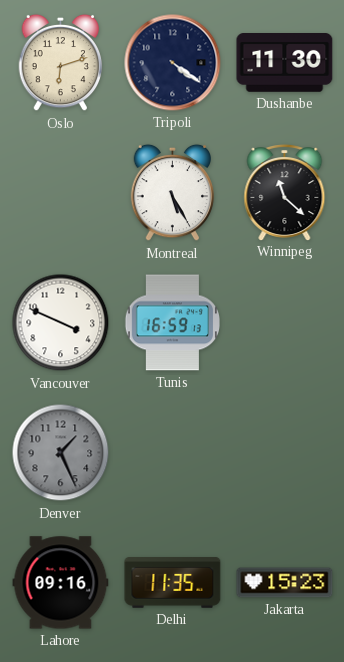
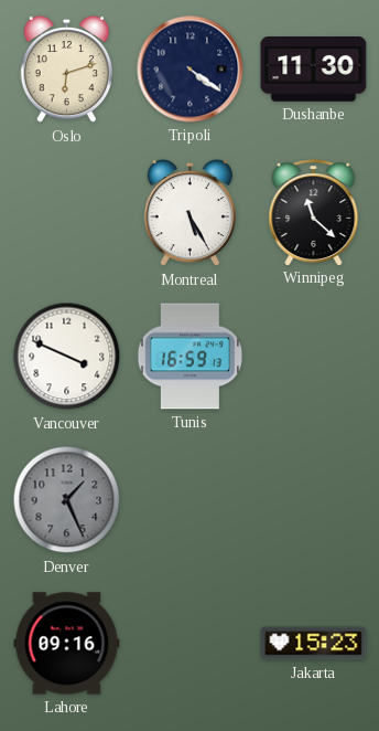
Delhi: 11:35 -> none (173, 583)
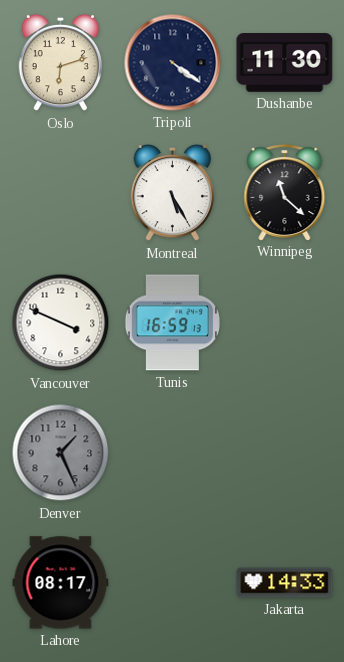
Lahore: 09:16 -> 08:17 (61, 583)
Jakarta: 15:23 -> 14:33 (285, 583)
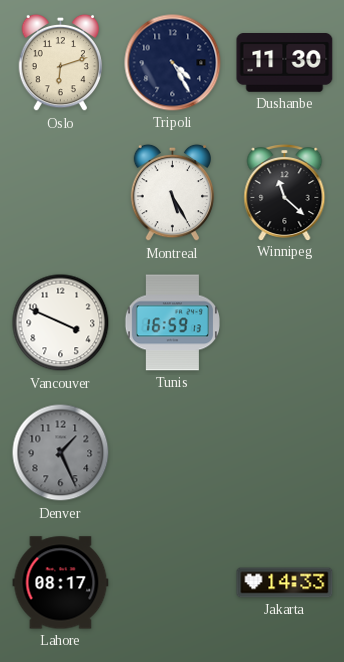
Tripoli: 4:21 -> 4:25 (173, 63)
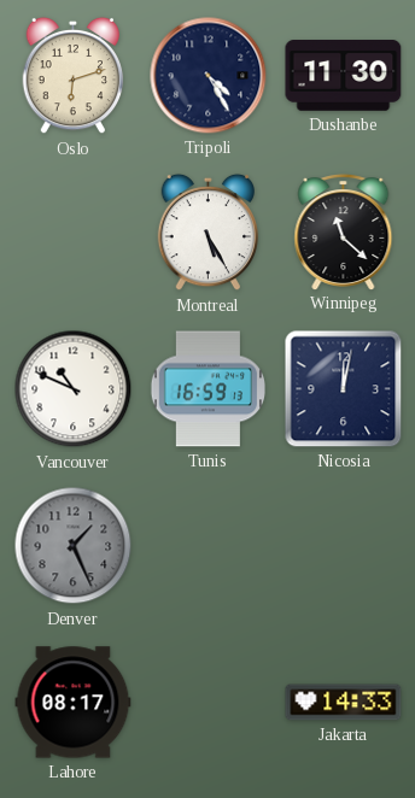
Vancouver: 3:49 -> 10:49 (74, 389)
Nicosia: none -> 12:02 (344, 389)
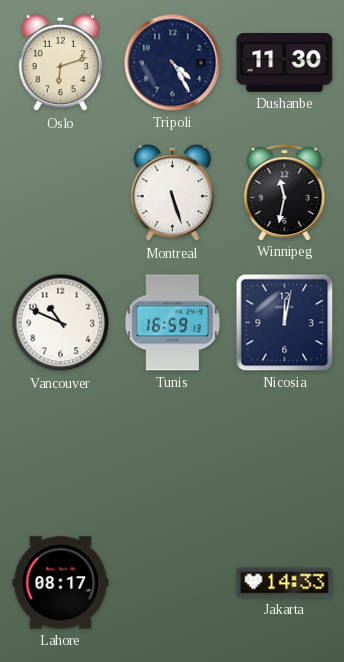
Montreal: 5:25 -> 5:27 (173, 193)
Winnipeg: 11:22 -> 11:32 (285, 193)
Denver: 1:26 -> none (74, 546)
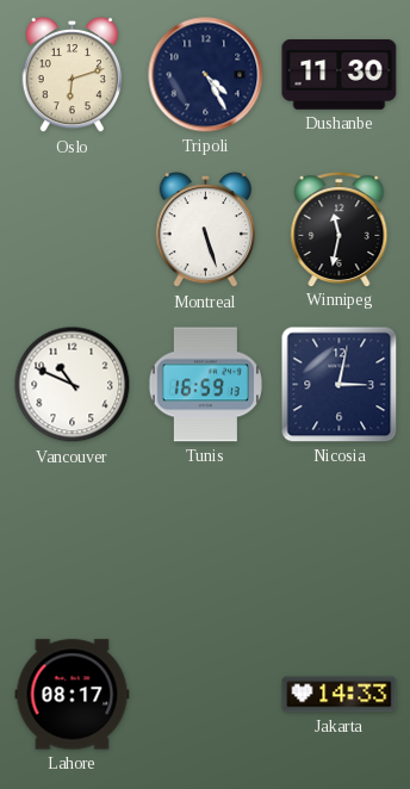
Nicosia: 12:02 -> 3:02 (340, 385)
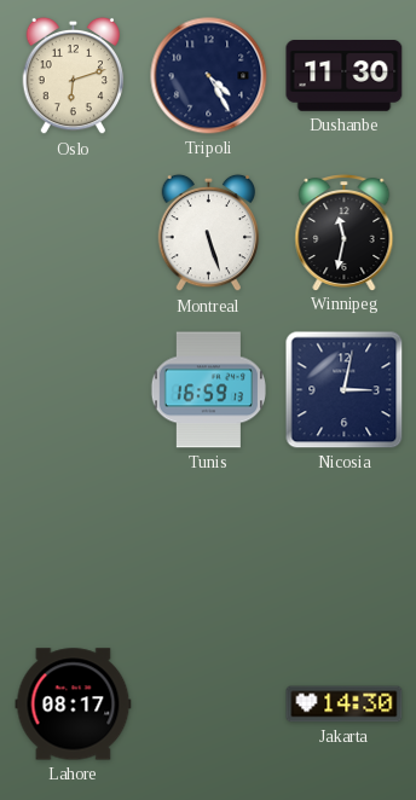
Vancouver: 10:49 -> none (73, 385)
Jakarta: 14:33 -> 14:30 (345, 705)
